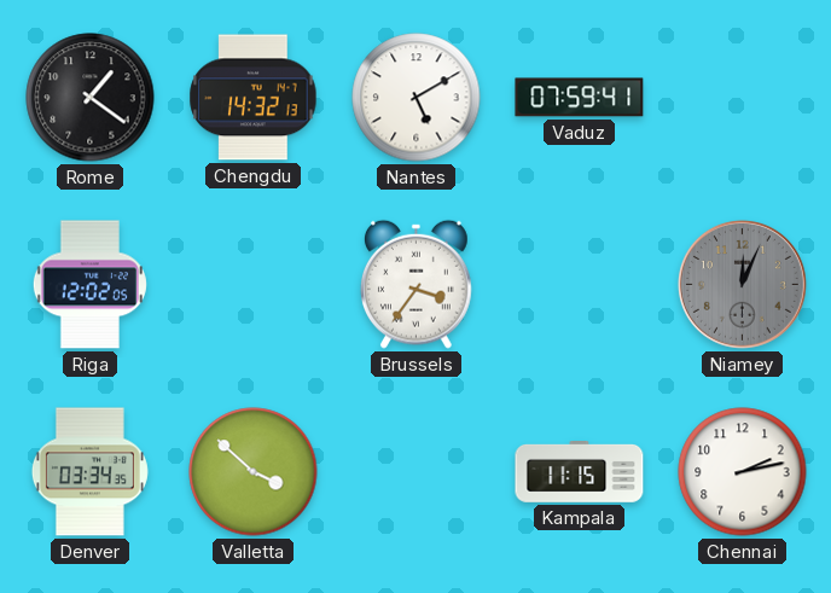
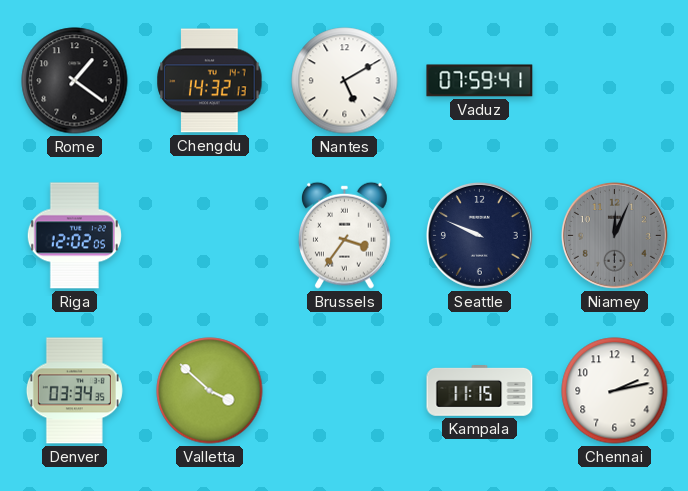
Seattle: none -> 9:49 (479, 235)
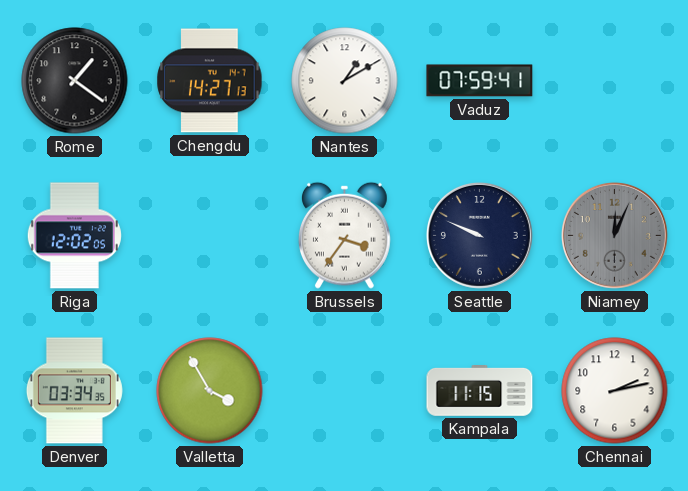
Chengdu: 14:32 -> 14:27 (210, 81)
Nantes: 5:10 -> 1:10 (345, 81)
Valletta: 3:52 -> 3:55 (210, 391)
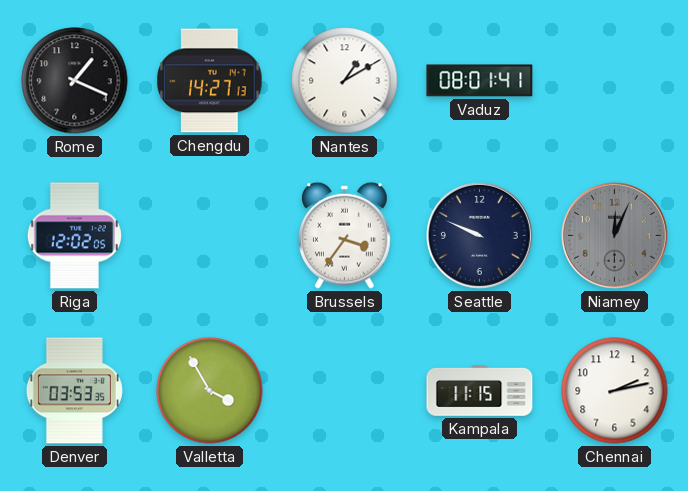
Rome: 1:21 -> 1:19 (75, 81)
Vaduz: 07:59 -> 08:01 (480, 81)
Denver: 03:34 -> 03:53 (74, 391)
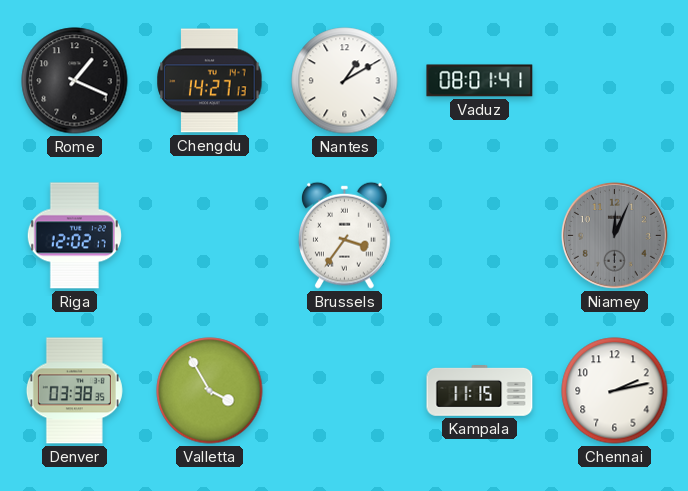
Riga: 12:02:05 -> 12:02:17 (74, 236)
Seattle: 9:49 -> none (479, 235)
Denver: 03:53 -> 03:38 (74, 391)
